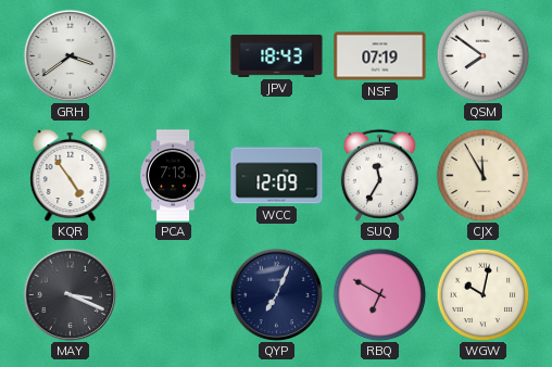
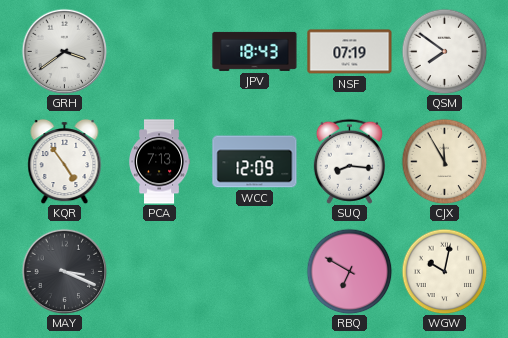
SUQ: 11:35 -> 8:16 (349, 161)
QYP: 7:04 -> none (276, 294)
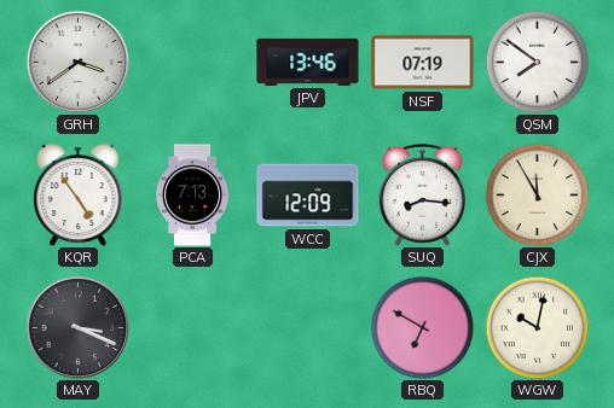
JPV: 18:43 -> 13:46 (308, 62)
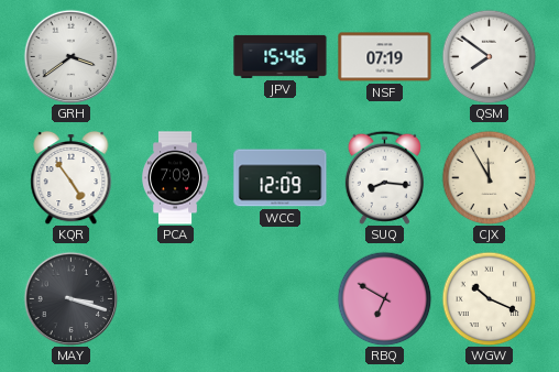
JPV: 13:46 -> 15:46 (281, 56)
PCA: 7:13 -> 7:09 (176, 178)
MAY: 3:19 -> 3:18 (70, 298)
WGW: 10:02 -> 10:19 (489, 298)
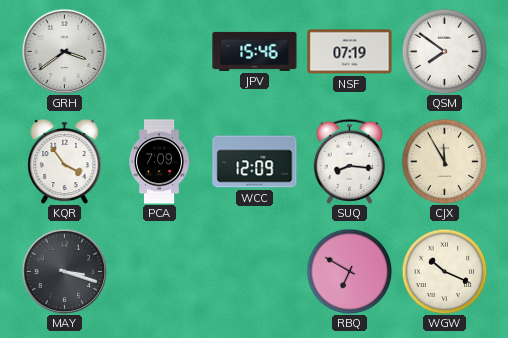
KQR: 4:54 -> 3:54 (65, 161)
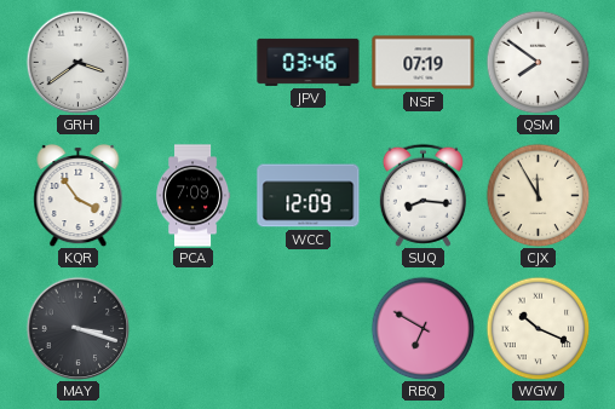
JPV: 15:46 -> 03:46 (309, 62)
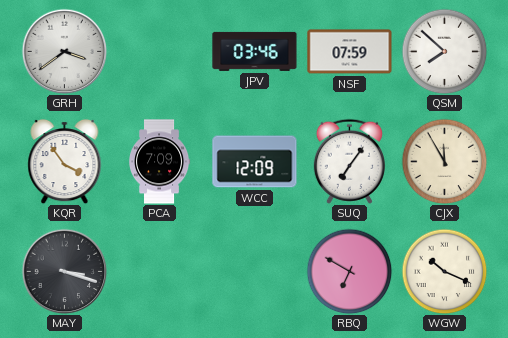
NSF: 07:19 -> 07:59 (350, 52)
QSM: 7:51 -> 7:52 (444, 51)
SUQ: 8:16 -> 7:06 (349, 161)
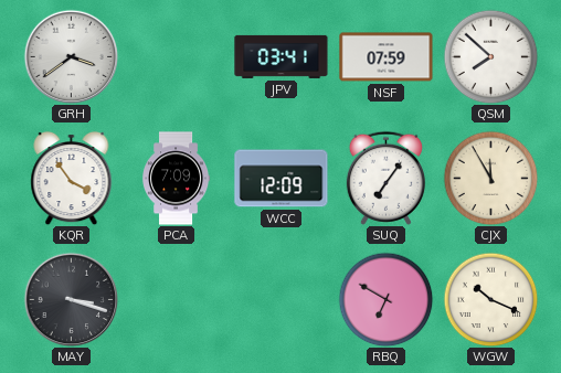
JPV: 03:46 -> 03:41 (282, 56)
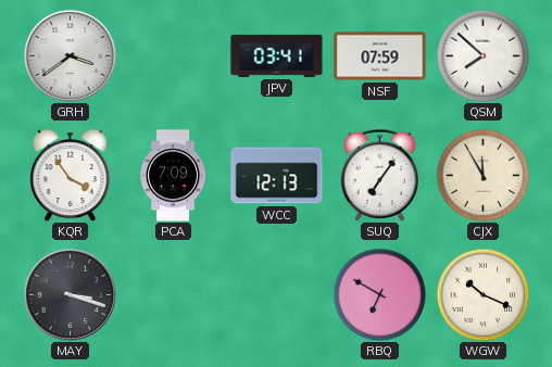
WCC: 12:09 -> 12:13 (277, 176)
